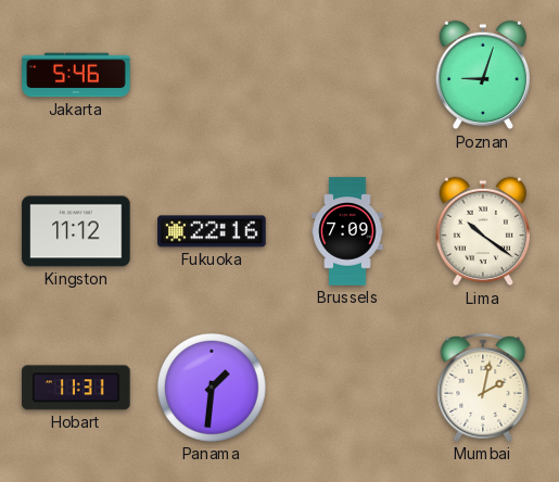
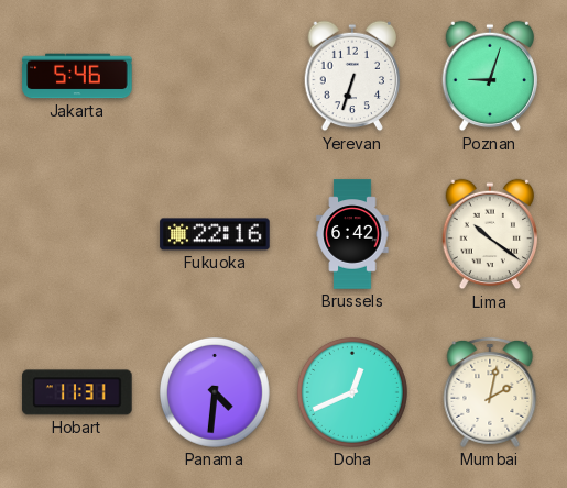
Yerevan: none -> 6:33 (352, 76)
Kingston: 11:12 -> none (76, 231)
Brussels: 7:09 -> 6:42 (352, 234)
Panama: 1:31 -> 4:31 (215, 392)
Doha: none -> 12:41 (352, 392)
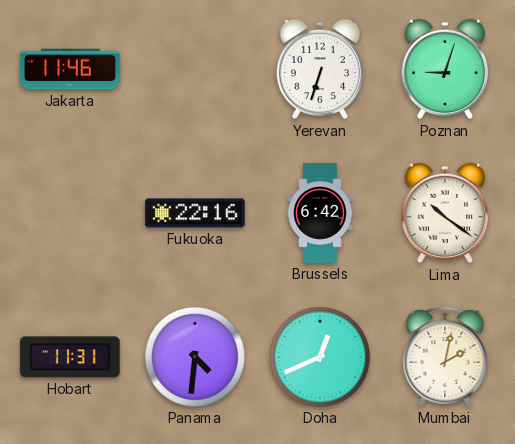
Jakarta: 5:46 -> 11:46 (70, 69)
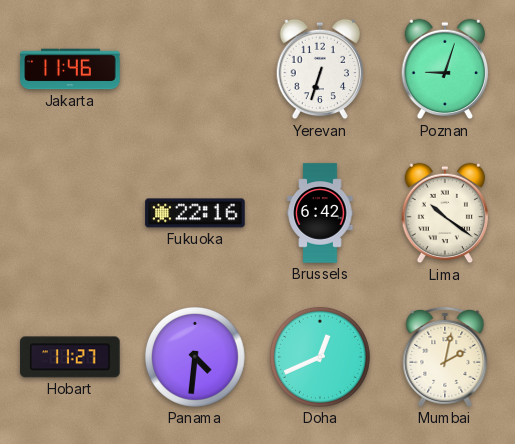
Hobart: 11:31 -> 11:27 (70, 357)
